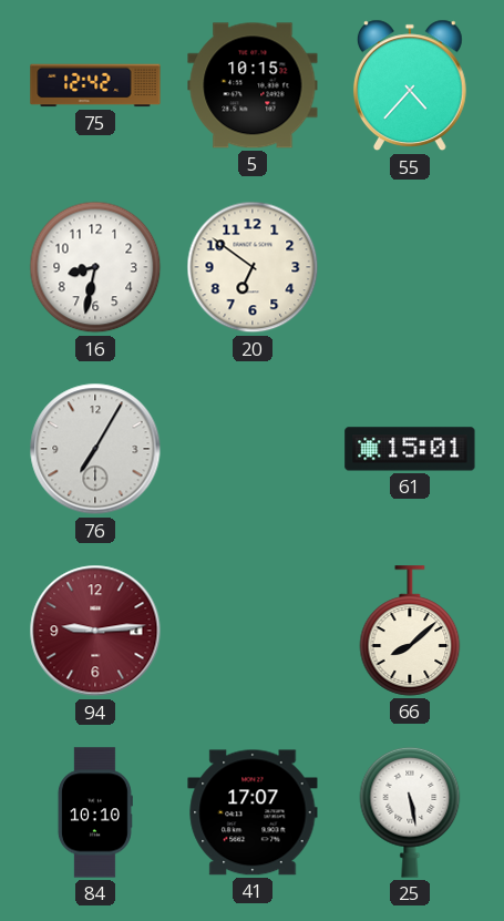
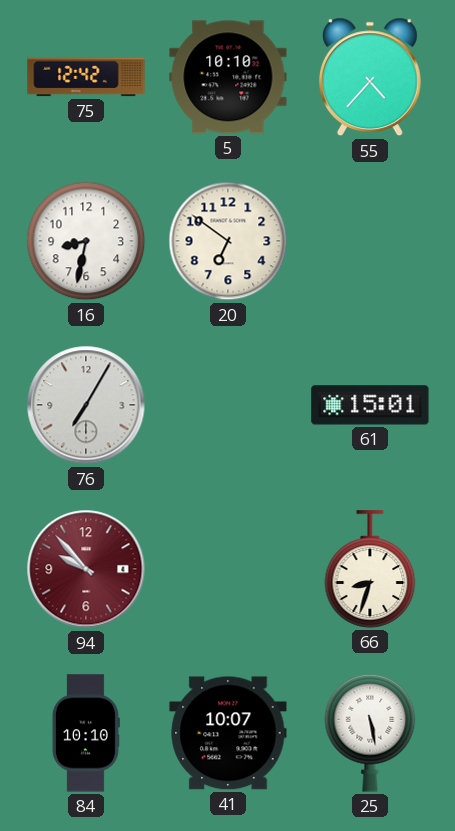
5: 10:15 -> 10:10 (228, 77)
94: 9:14 -> 9:53 (86, 569)
66: 8:08 -> 8:33 (370, 569)
41: 17:07 -> 10:07 (228, 733)
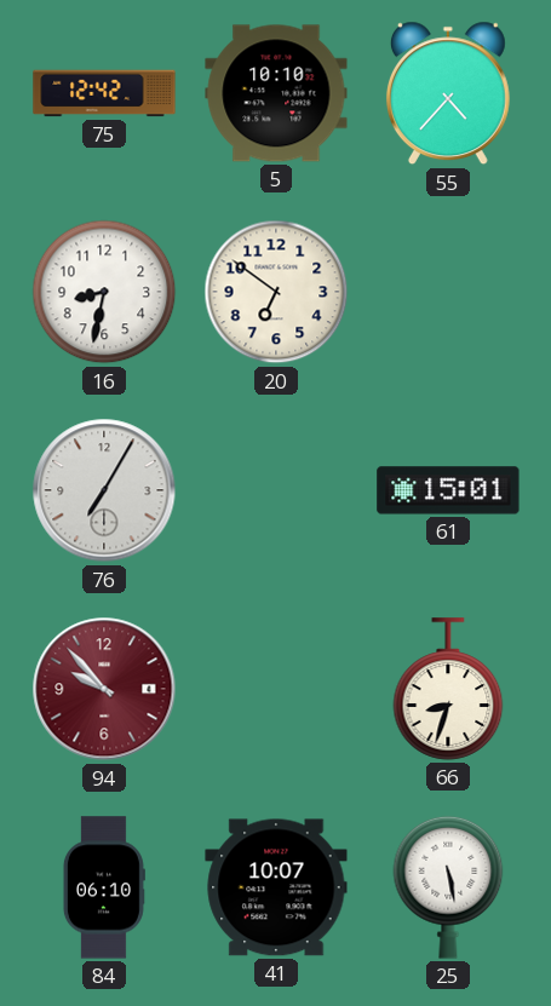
84: 10:10 -> 06:10 (103, 887)
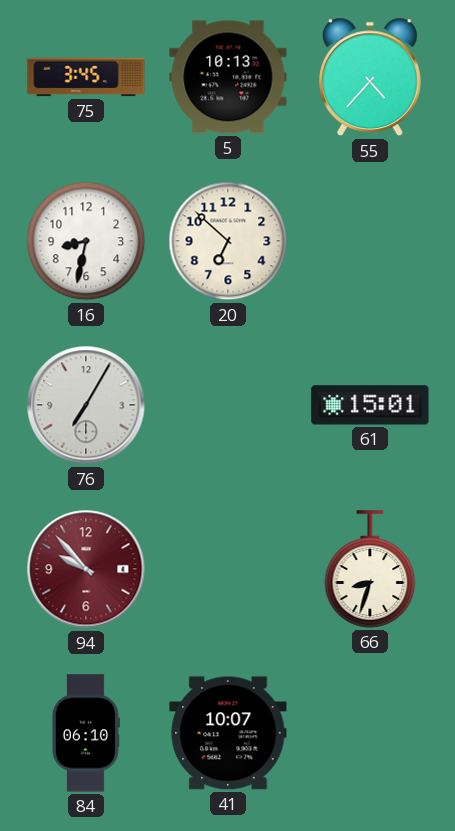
75: 12:42 -> 3:45 (86, 77)
5: 10:10 -> 10:13 (228, 77)
20: 6:51 -> 6:52 (228, 241)
25: 5:28 -> none (448, 887)
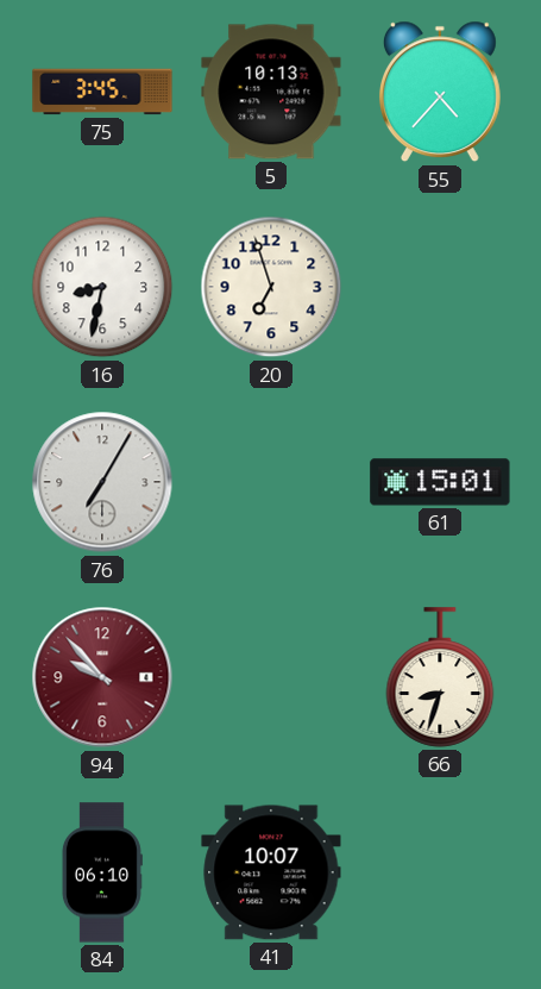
20: 6:52 -> 6:57 (271, 287)
